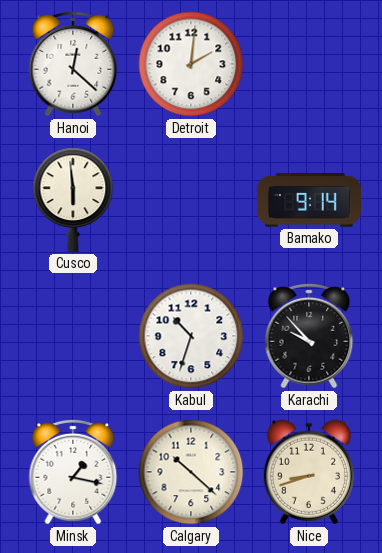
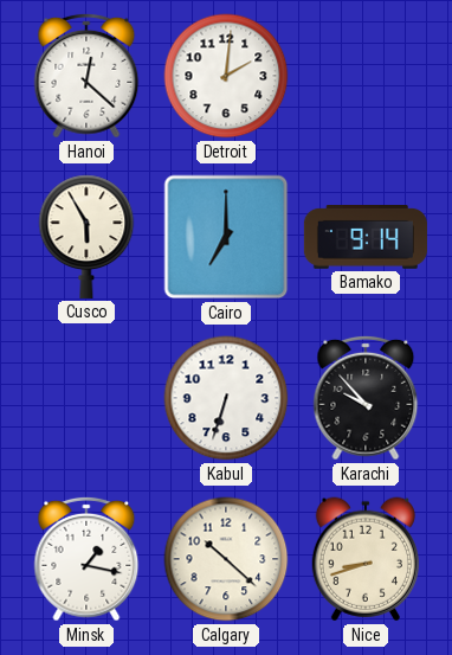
Cusco: 5:59 -> 5:55 (86, 237)
Cairo: none -> 7:00 (226, 237)
Kabul: 10:33 -> 6:33 (226, 398)
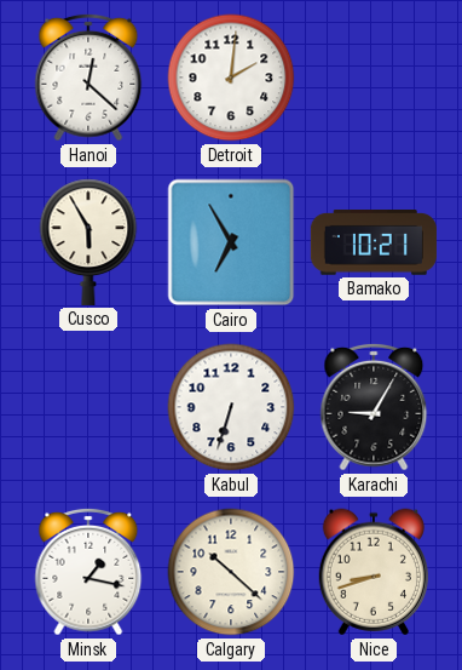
Cairo: 7:00 -> 6:55 (231, 242)
Bamako: 9:14 -> 10:21 (374, 244)
Karachi: 9:53 -> 9:05 (374, 407)
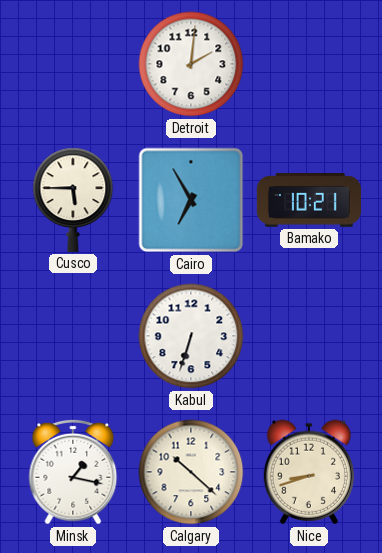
Hanoi: 12:22 -> none (88, 78)
Cusco: 5:55 -> 5:45 (73, 200)
Karachi: 9:05 -> none (374, 407)
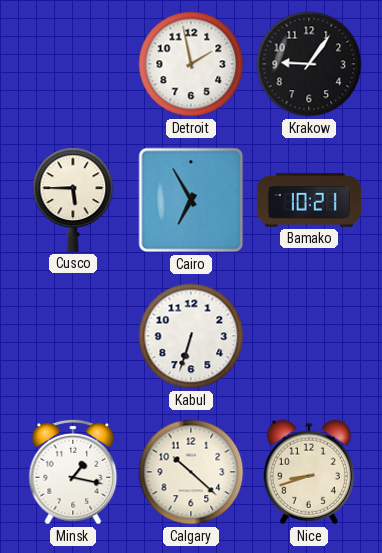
Detroit: 2:01 -> 1:58 (191, 64)
Krakow: none -> 9:06 (309, 64)
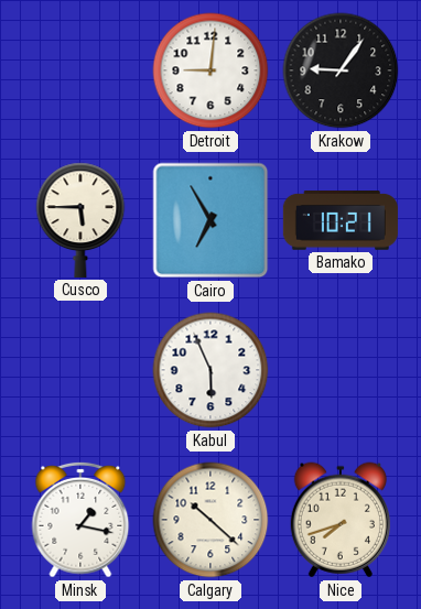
Detroit: 1:58 -> 9:01 (210, 70)
Kabul: 6:33 -> 5:56 (210, 370)
Nice: 8:42 -> 7:42 (341, 520)
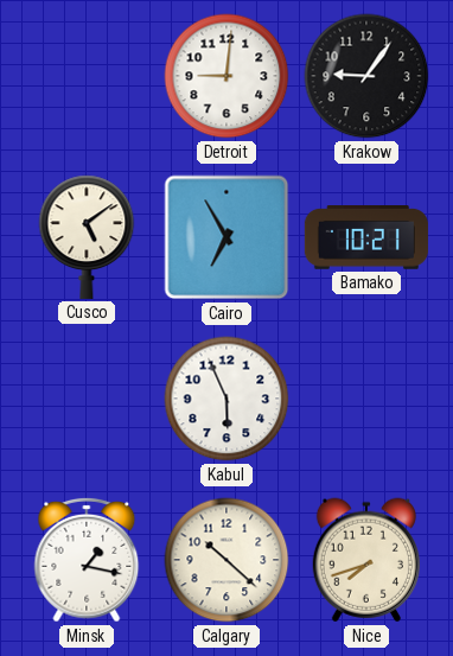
Cusco: 5:45 -> 5:09 (87, 237)
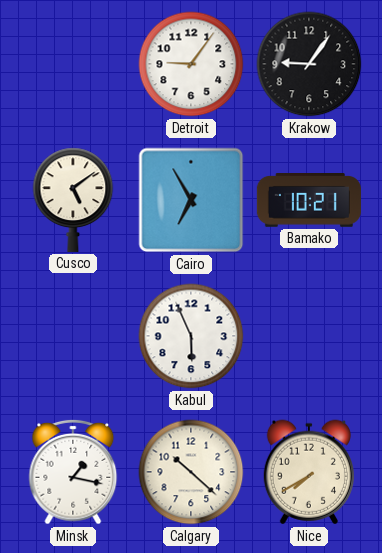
Detroit: 9:01 -> 9:06 (191, 64)
Nice: 7:42 -> 7:40 (309, 472)
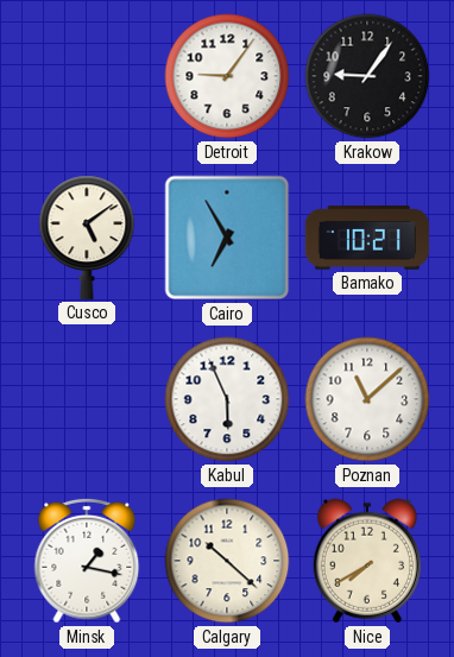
Poznan: none -> 11:08 (367, 399)
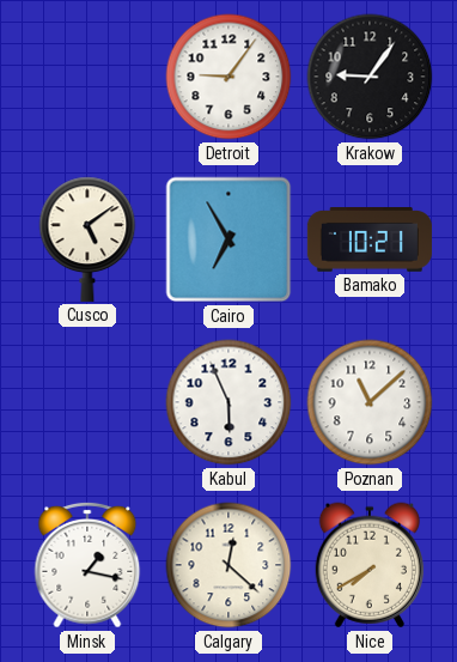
Calgary: 10:22 -> 12:22 (228, 565)
